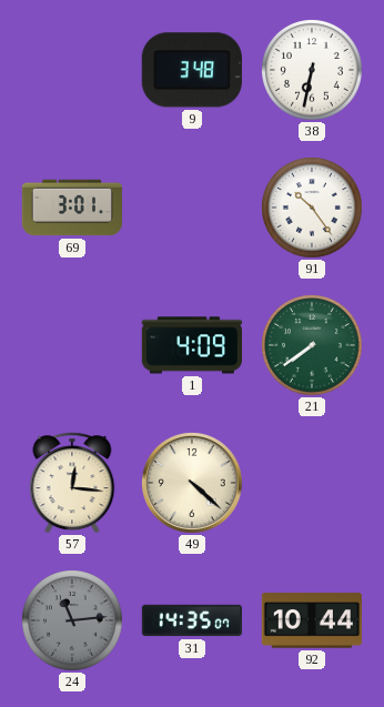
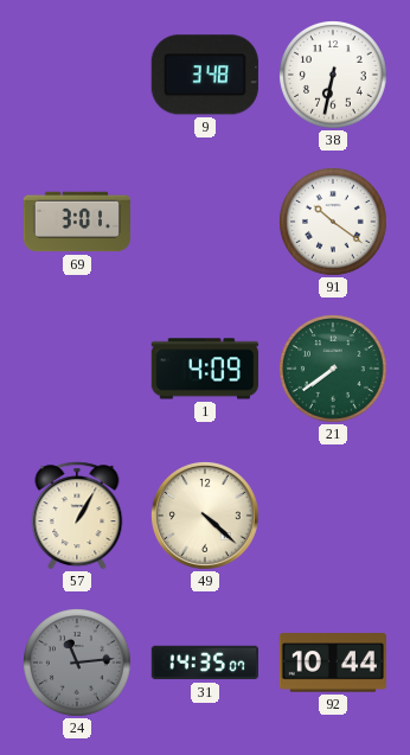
91: 10:24 -> 10:21 (334, 223)
57: 12:16 -> 1:05 (77, 516)
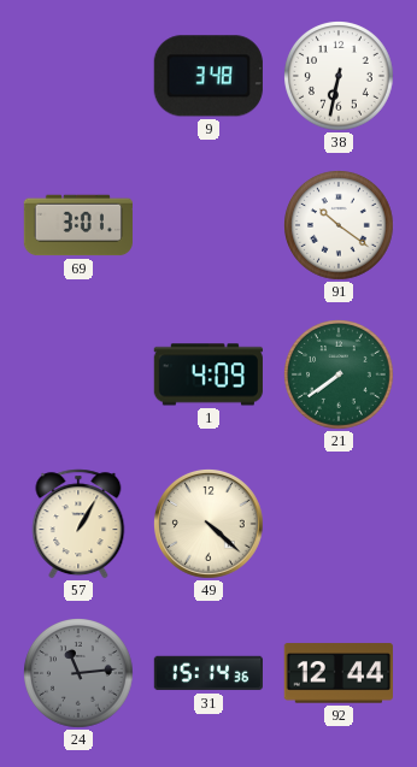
31: 14:35 -> 15:14 (207, 673)
92: 10:44 -> 12:44 (339, 673)
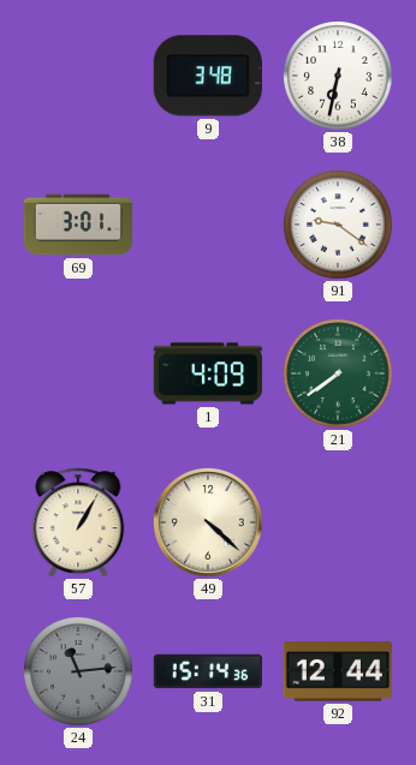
91: 10:21 -> 9:21 (339, 226)
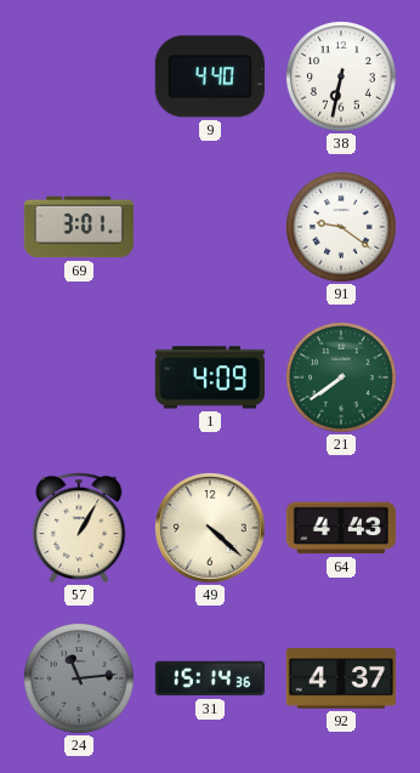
9: 3:48 -> 4:40 (210, 76)
64: none -> 4:43 (340, 528)
92: 12:44 -> 4:37 (341, 678)
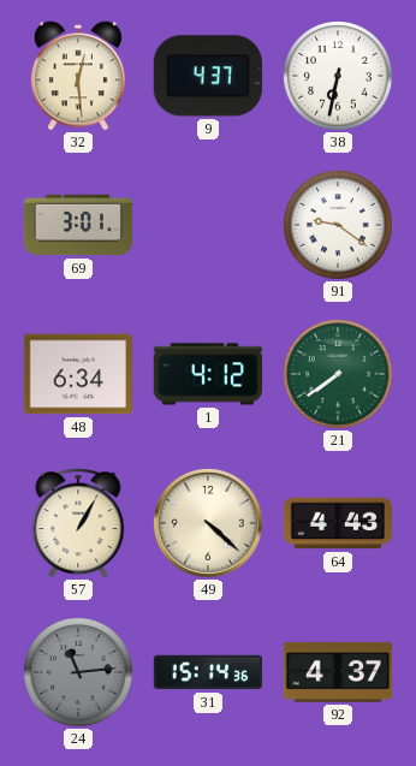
32: none -> 12:29 (78, 76)
9: 4:40 -> 4:37 (208, 76)
48: none -> 6:34 (78, 374)
1: 4:09 -> 4:12 (207, 374)
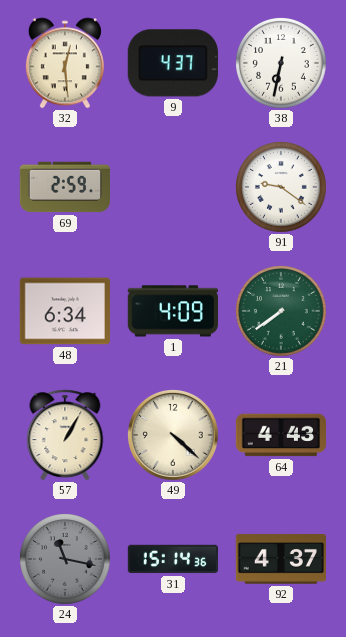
69: 3:01 -> 2:59 (64, 187)
1: 4:12 -> 4:09 (172, 311)
24: 11:14 -> 11:17 (66, 560)
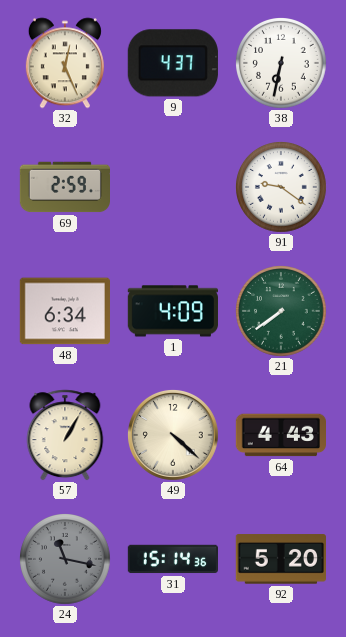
32: 12:29 -> 12:26 (65, 63)
92: 4:37 -> 5:20 (281, 559)
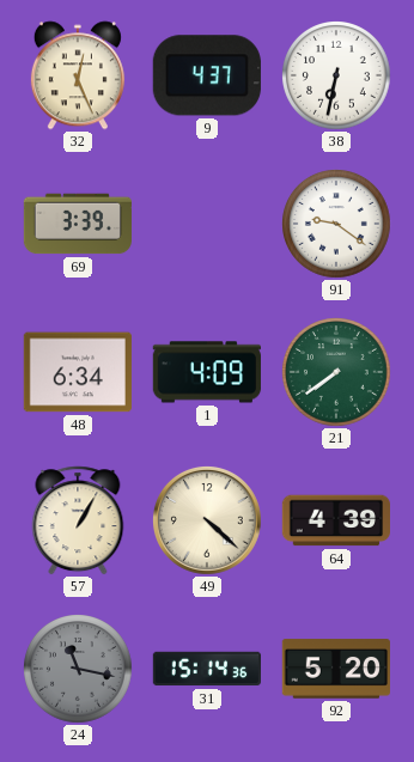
69: 2:59 -> 3:39 (77, 224)
64: 4:43 -> 4:39 (335, 520)
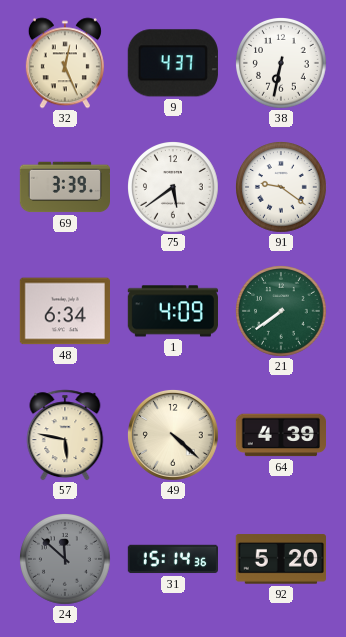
75: none -> 5:39 (174, 188)
57: 1:05 -> 5:47 (65, 435)
24: 11:17 -> 11:52 (66, 560)
